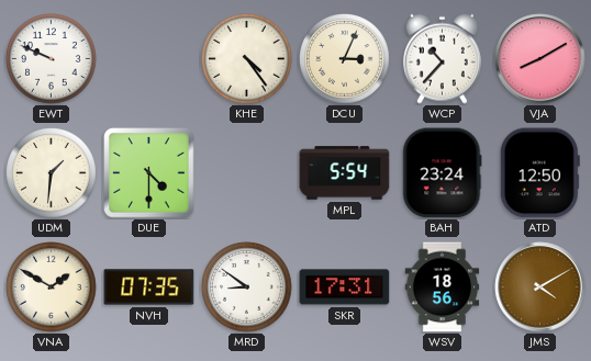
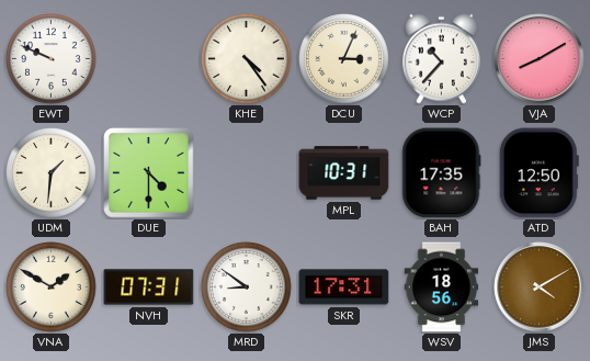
MPL: 5:54 -> 10:31 (344, 173)
BAH: 23:24 -> 17:35 (441, 173)
NVH: 07:35 -> 07:31 (149, 287)
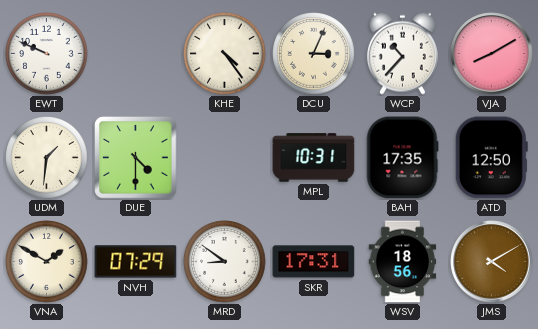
NVH: 07:31 -> 07:29 (136, 262)
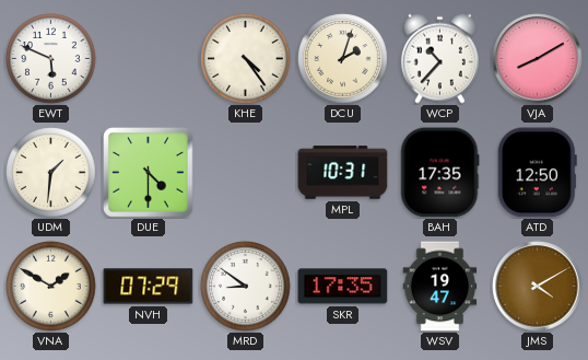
EWT: 9:49 -> 5:49 (51, 59)
DCU: 3:04 -> 2:03 (343, 59)
SKR: 17:31 -> 17:35 (343, 287)
WSV: 18:56 -> 19:47 (440, 287)
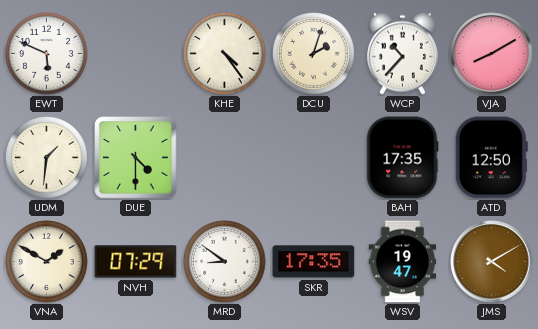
MPL: 10:31 -> none (343, 173)
